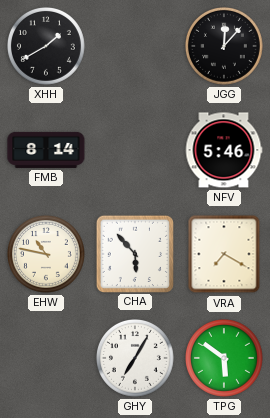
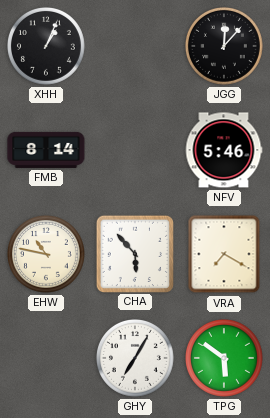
XHH: 1:40 -> 1:04 (47, 47)
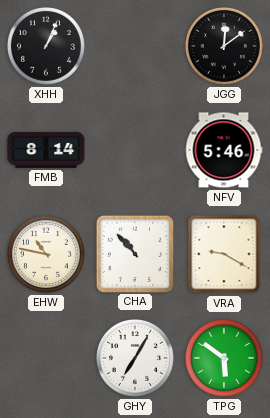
JGG: 12:07 -> 12:09 (225, 47)
CHA: 5:53 -> 10:53 (134, 253)
VRA: 7:20 -> 9:20 (224, 254)
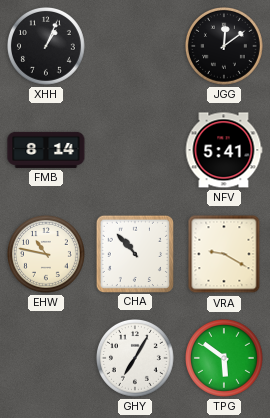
NFV: 5:46 -> 5:41 (224, 150)
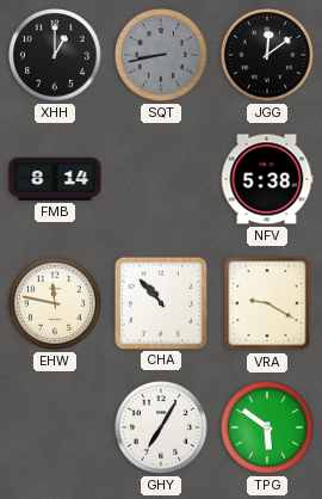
XHH: 1:04 -> 1:00 (56, 56)
SQT: none -> 8:43 (162, 56)
NFV: 5:41 -> 5:38 (267, 179)
EHW: 10:47 -> 11:47 (56, 304)
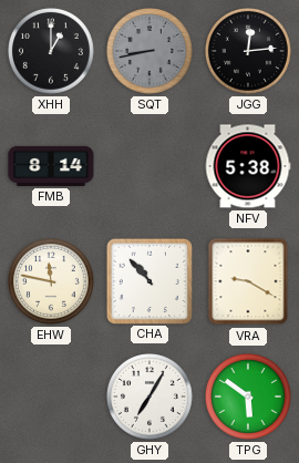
JGG: 12:09 -> 12:14 (249, 52)
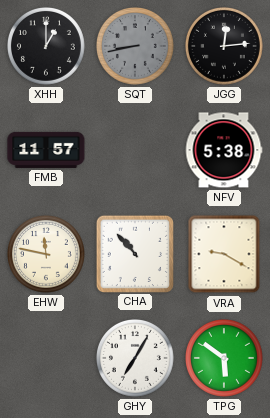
FMB: 8:14 -> 11:57 (46, 150)
